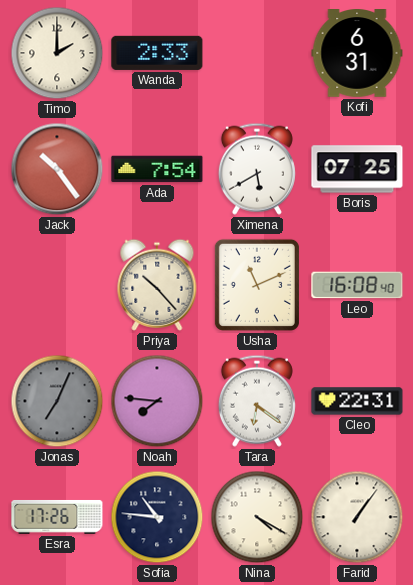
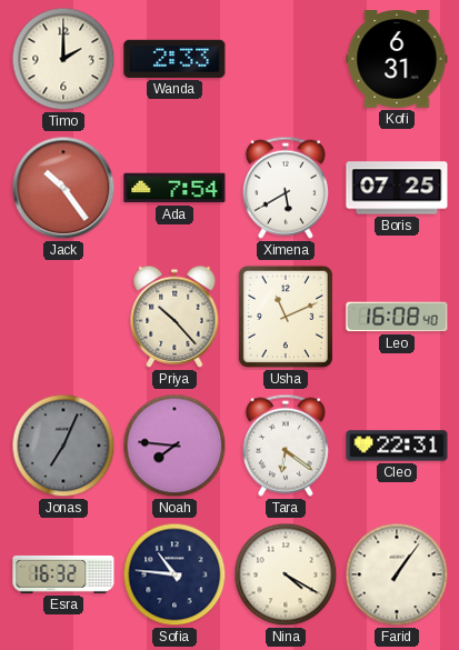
Esra: 17:26 -> 16:32 (63, 574)
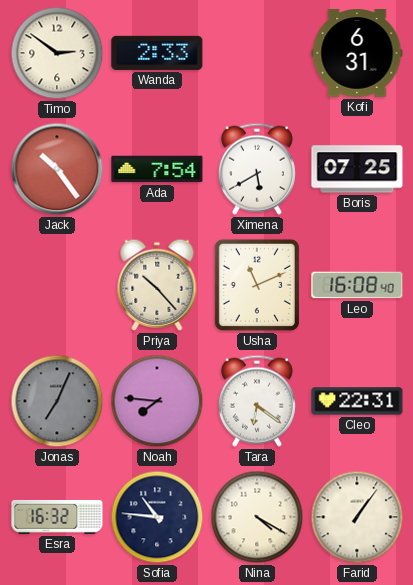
Timo: 2:00 -> 2:51 (57, 53)
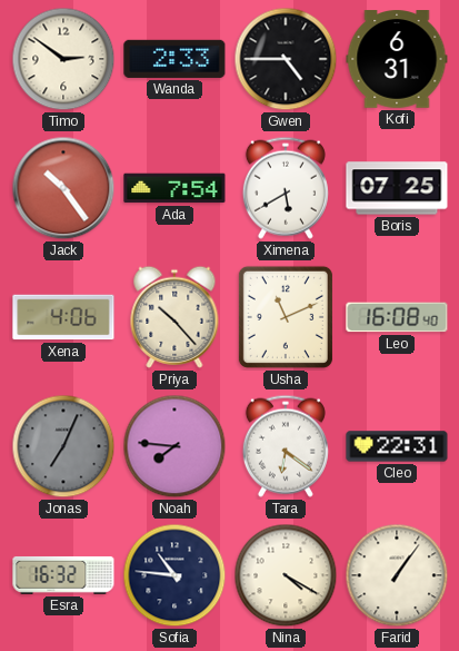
Gwen: none -> 4:45 (286, 59)
Xena: none -> 4:06 (63, 317)
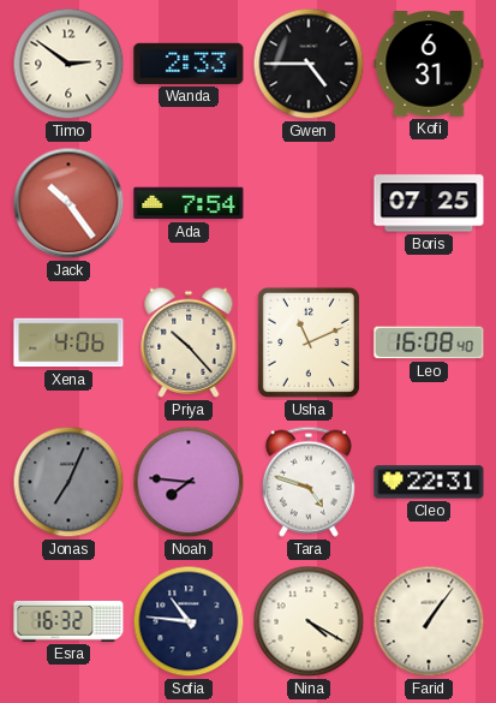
Ximena: 5:40 -> none (286, 188)
Tara: 6:21 -> 4:48 (309, 482)
